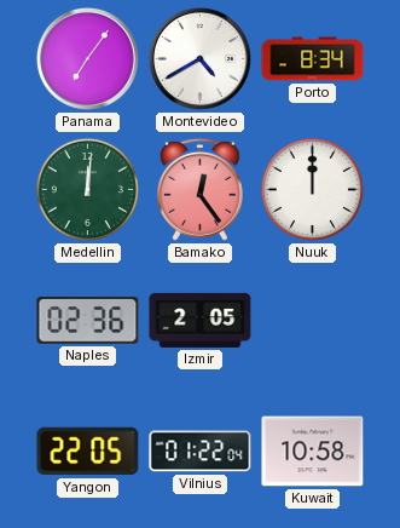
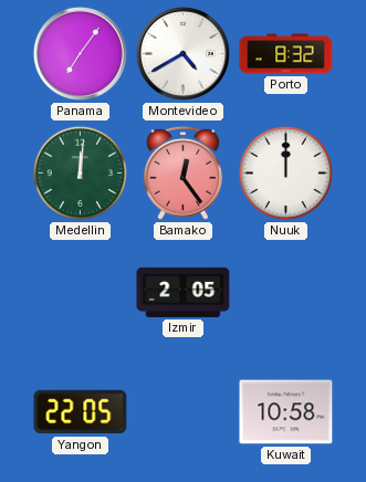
Porto: 8:34 -> 8:32 (286, 54)
Naples: 02:36 -> none (88, 321)
Vilnius: 01:22 -> none (201, 452)
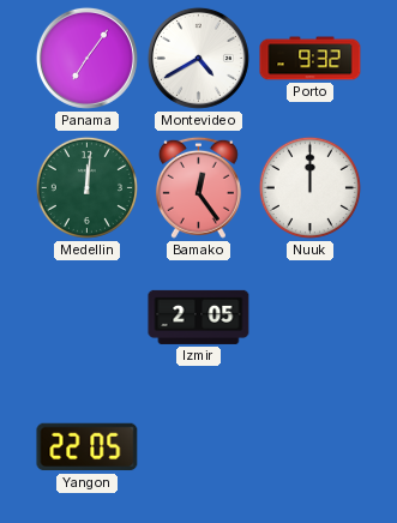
Porto: 8:32 -> 9:32 (311, 59)
Kuwait: 10:58 -> none (286, 412)
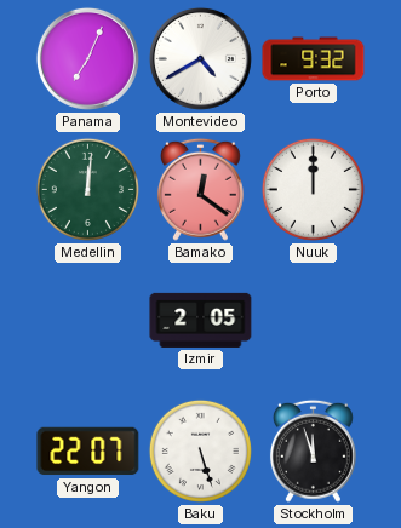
Panama: 7:06 -> 7:04 (87, 58)
Bamako: 12:24 -> 12:21 (200, 189)
Yangon: 22:05 -> 22:07 (88, 452)
Baku: none -> 5:27 (200, 450)
Stockholm: none -> 11:57 (313, 450)
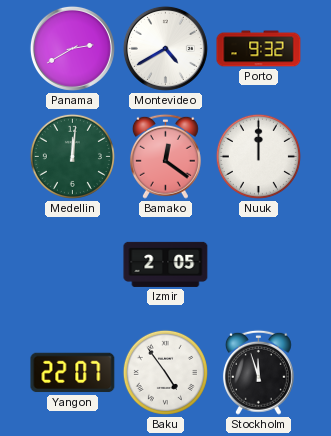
Panama: 7:04 -> 2:40 (72, 48)
Baku: 5:27 -> 4:54 (165, 372)
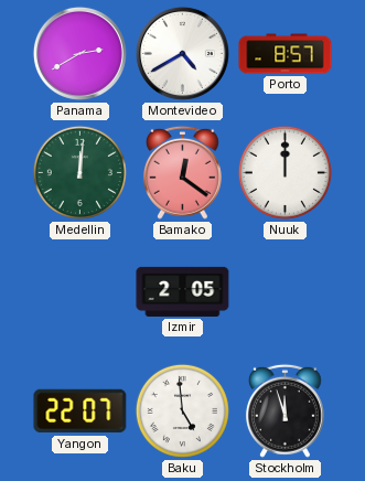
Porto: 9:32 -> 8:57 (286, 54)
Baku: 4:54 -> 4:59 (182, 410)
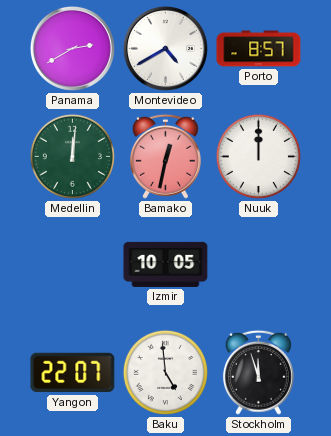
Bamako: 12:21 -> 12:32 (165, 156)
Izmir: 2:05 -> 10:05 (166, 264)
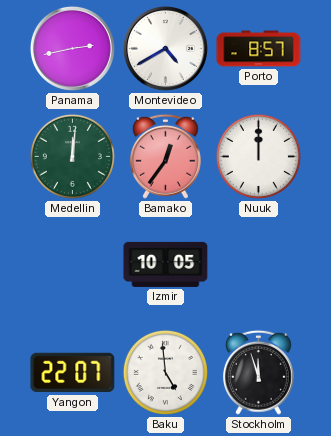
Panama: 2:40 -> 2:43 (72, 48)
Bamako: 12:32 -> 12:36 (165, 156)
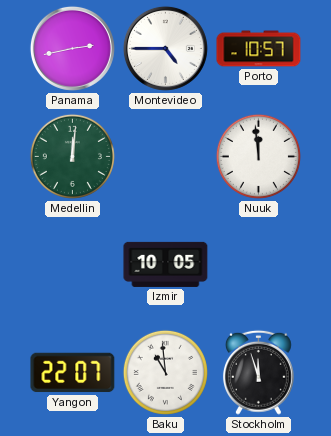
Montevideo: 4:40 -> 4:45 (165, 48)
Porto: 8:57 -> 10:57 (259, 49)
Bamako: 12:36 -> none (165, 156)
Nuuk: 12:00 -> 11:59 (258, 156)
Baku: 4:59 -> 10:59 (165, 372)
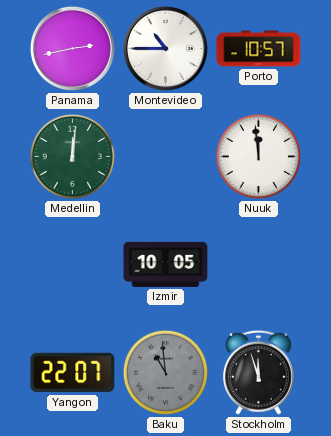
Montevideo: 4:45 -> 10:45 (165, 48)
Baku dial: white -> grey (165, 372)
